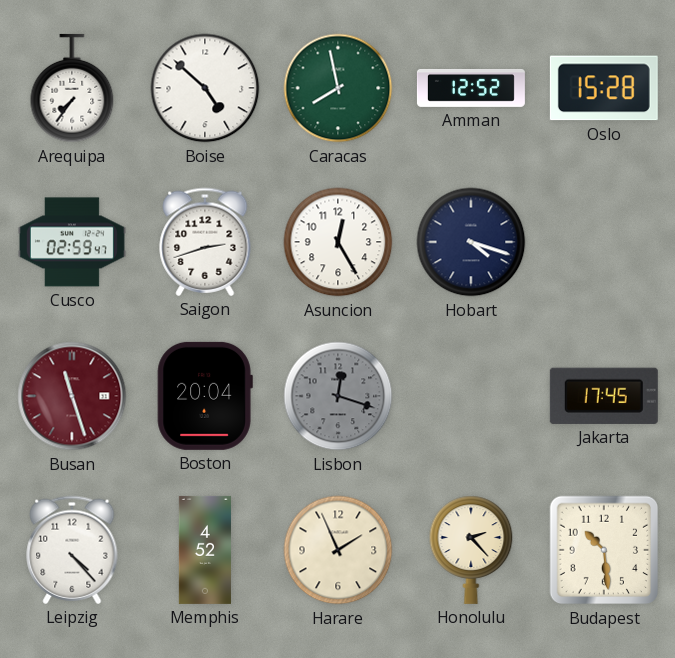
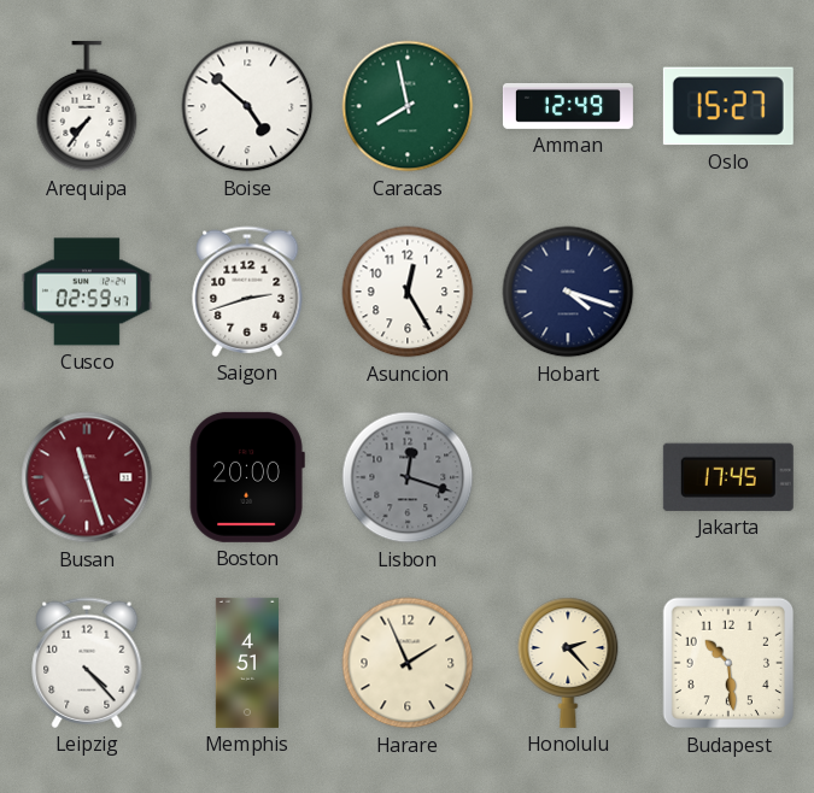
Amman: 12:52 -> 12:49 (568, 106)
Oslo: 15:28 -> 15:27 (728, 106)
Boston: 20:04 -> 20:00 (247, 477)
Memphis: 4:52 -> 4:51 (246, 663)
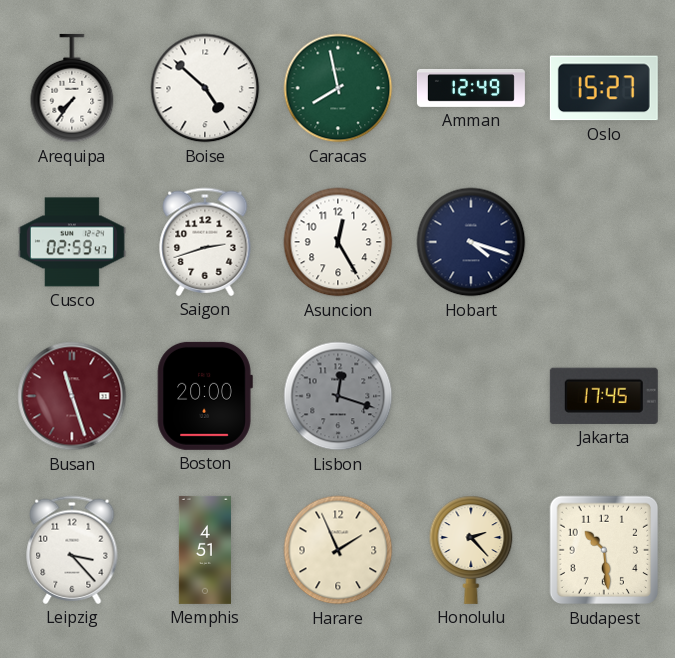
Leipzig: 4:23 -> 3:23 (72, 550)
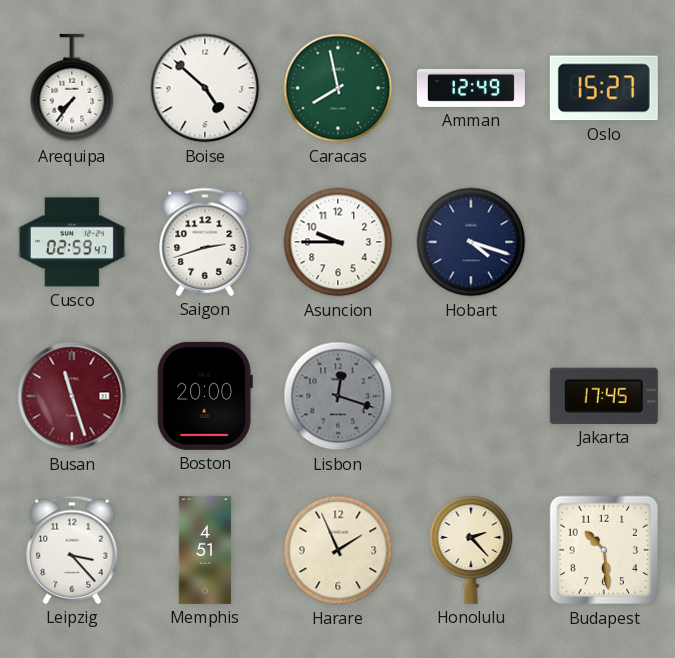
Asuncion: 12:25 -> 9:45 (338, 242)
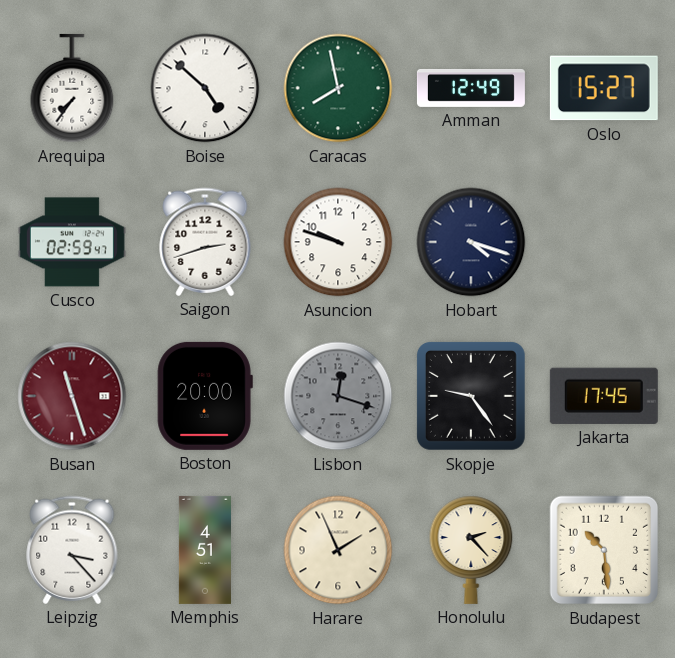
Asuncion: 9:45 -> 9:48 (338, 242)
Skopje: none -> 9:24 (471, 396)
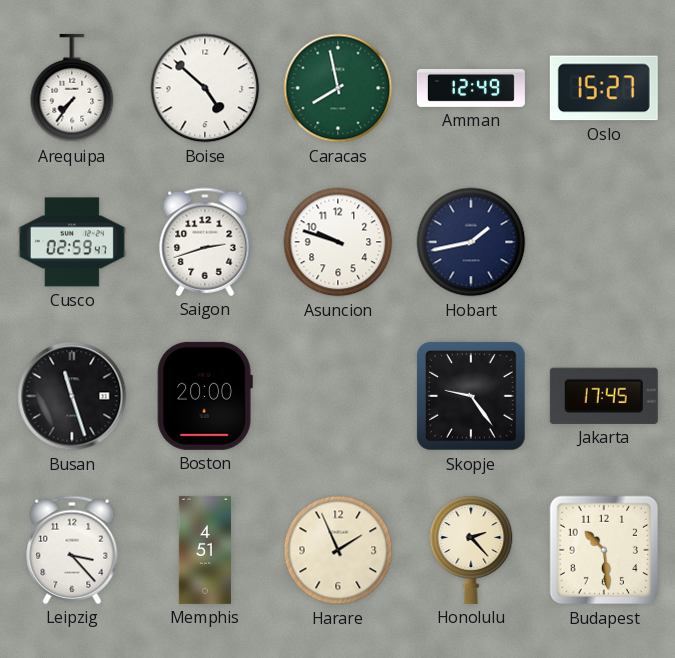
Hobart: 4:18 -> 1:43 (471, 242)
Busan dial: burgundy -> black (72, 396)
Lisbon: 12:18 -> none (338, 396)
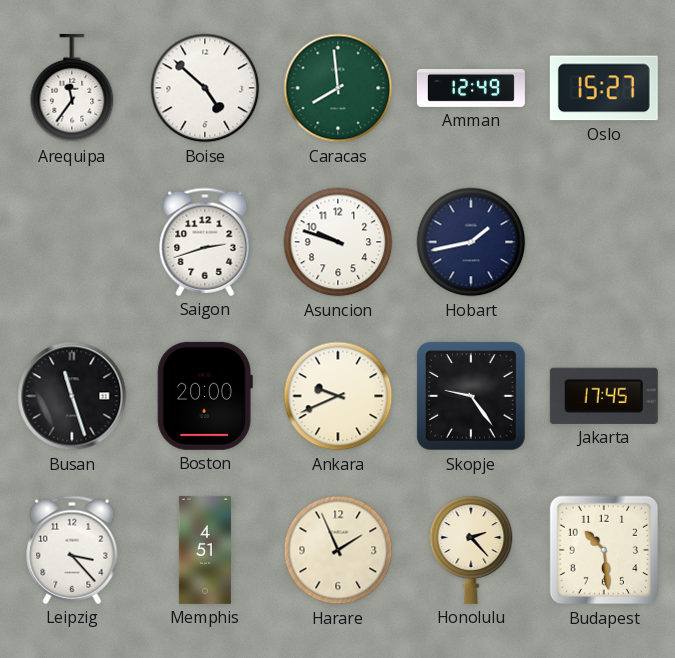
Arequipa: 7:36 -> 11:36 (72, 88)
Caracas: 7:58 -> 7:59 (338, 88)
Cusco: 02:59 -> none (72, 242)
Ankara: none -> 9:41 (338, 396)
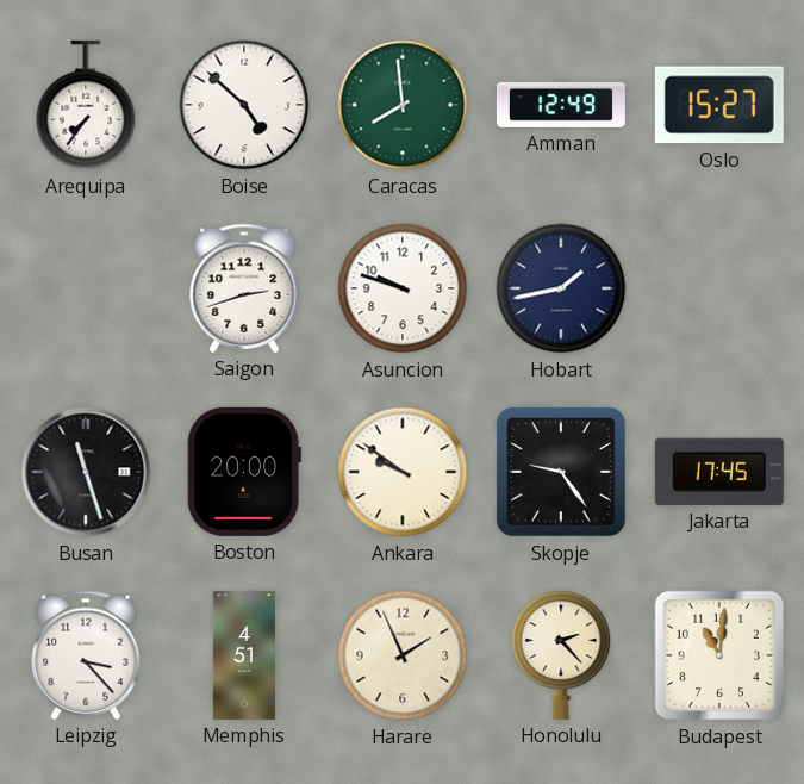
Arequipa: 11:36 -> 7:36 (86, 105)
Ankara: 9:41 -> 9:51 (403, 472)
Budapest: 10:29 -> 11:01 (719, 655)
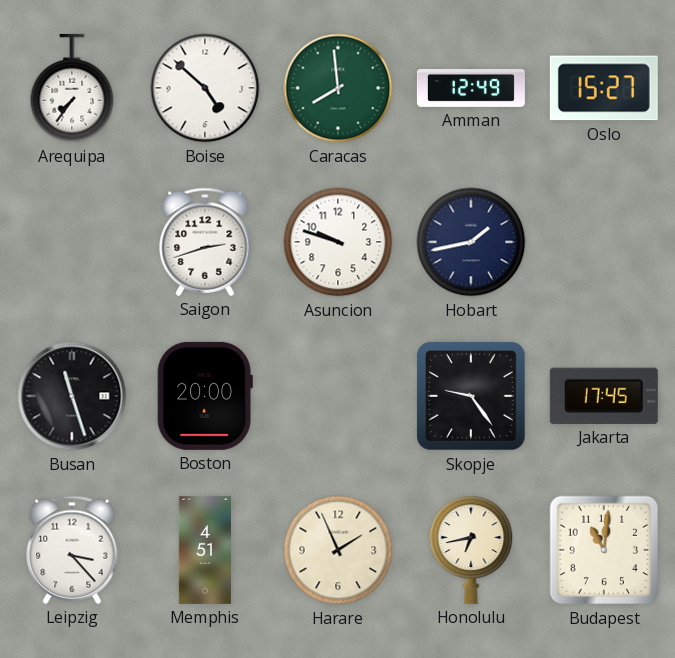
Ankara: 9:51 -> none (403, 472)
Honolulu: 2:23 -> 6:43 (471, 550)
